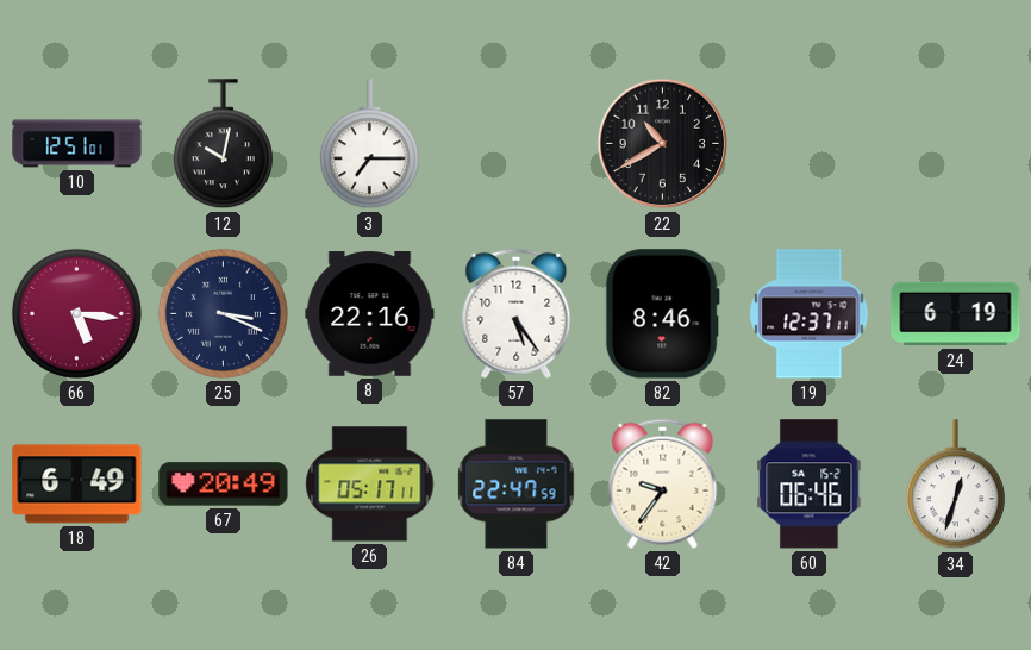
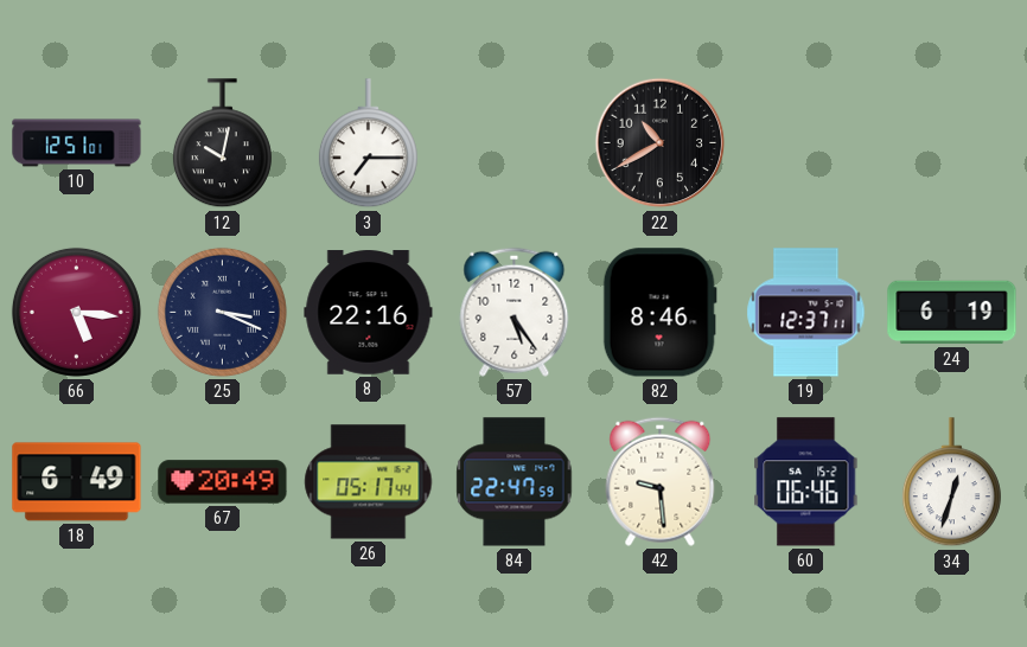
26: 05:17:11 -> 05:17:44 (369, 482)
42: 9:36 -> 9:29 (661, 481)
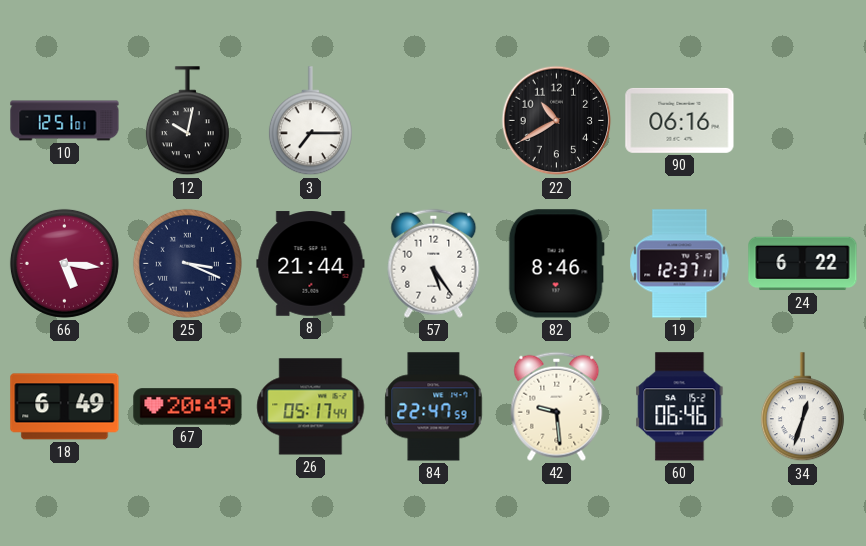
90: none -> 06:16 (680, 120)
8: 22:16 -> 21:44 (311, 264)
24: 6:19 -> 6:22 (803, 264)
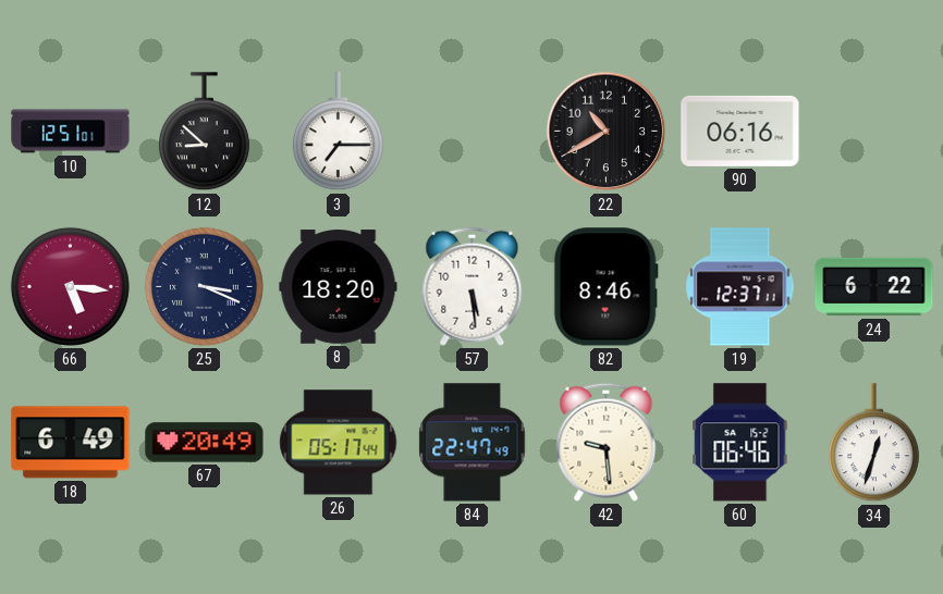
12: 10:02 -> 8:52 (204, 132)
8: 21:44 -> 18:20 (339, 287)
57: 5:24 -> 5:29 (473, 286)
84: 22:47:59 -> 22:47:49 (473, 443)
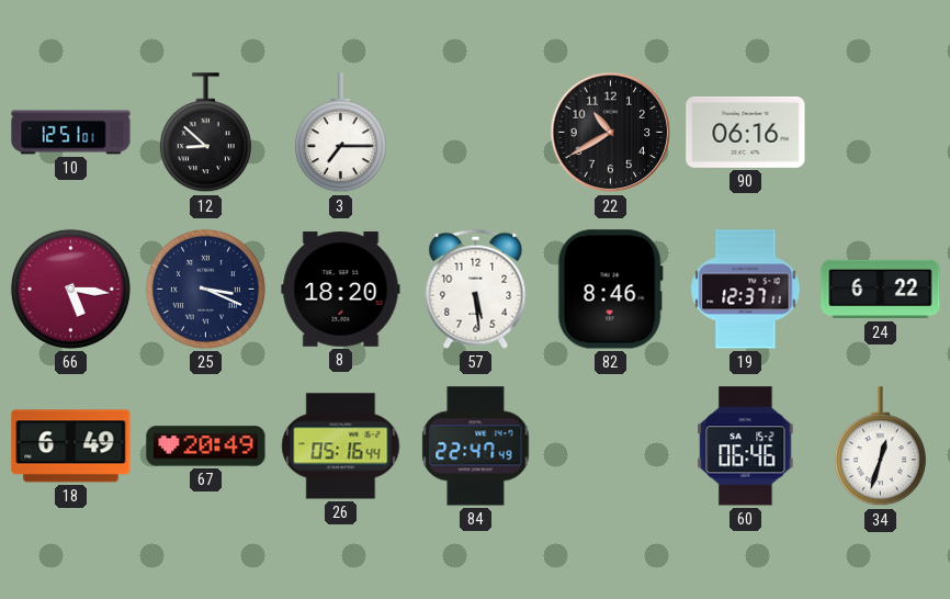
26: 05:17 -> 05:16 (341, 447)
42: 9:29 -> none (607, 442)
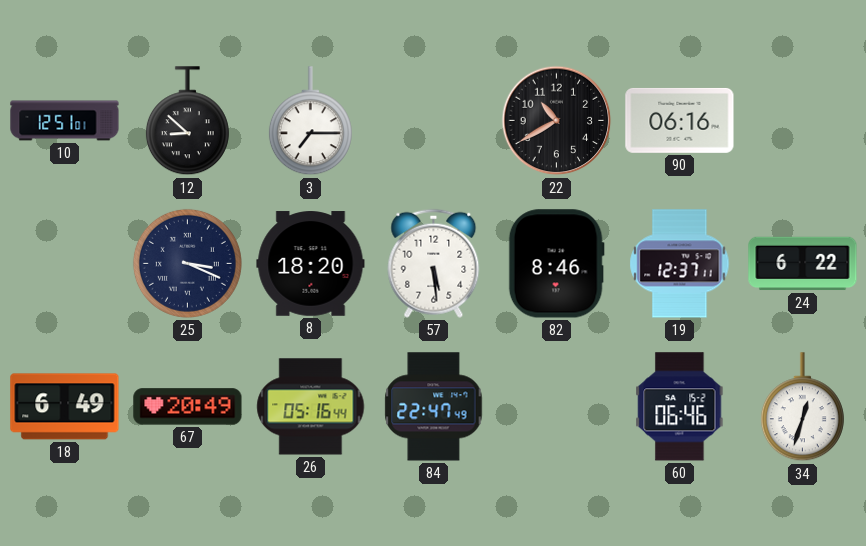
66: 5:16 -> none (70, 289)
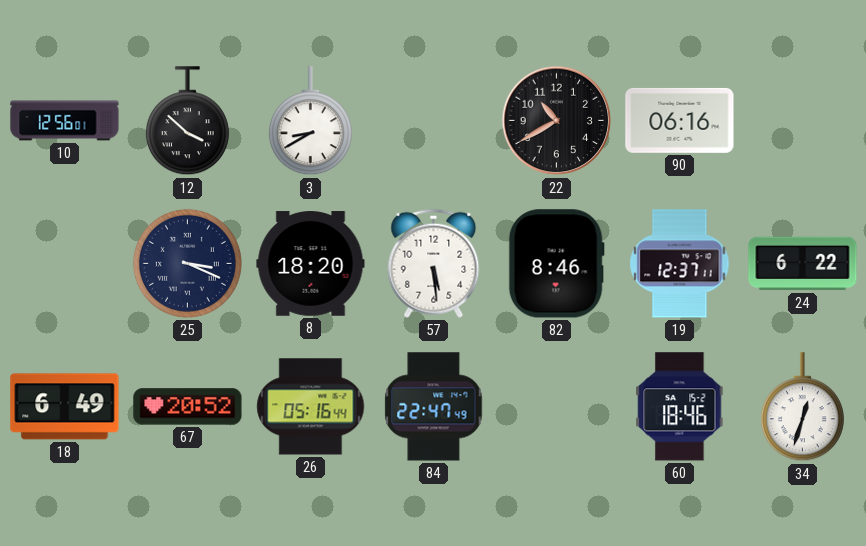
10: 12:51 -> 12:56 (65, 121)
12: 8:52 -> 3:52 (187, 121)
3: 7:15 -> 8:40 (310, 121)
67: 20:49 -> 20:52 (188, 407)
60: 06:46 -> 18:46 (680, 407)
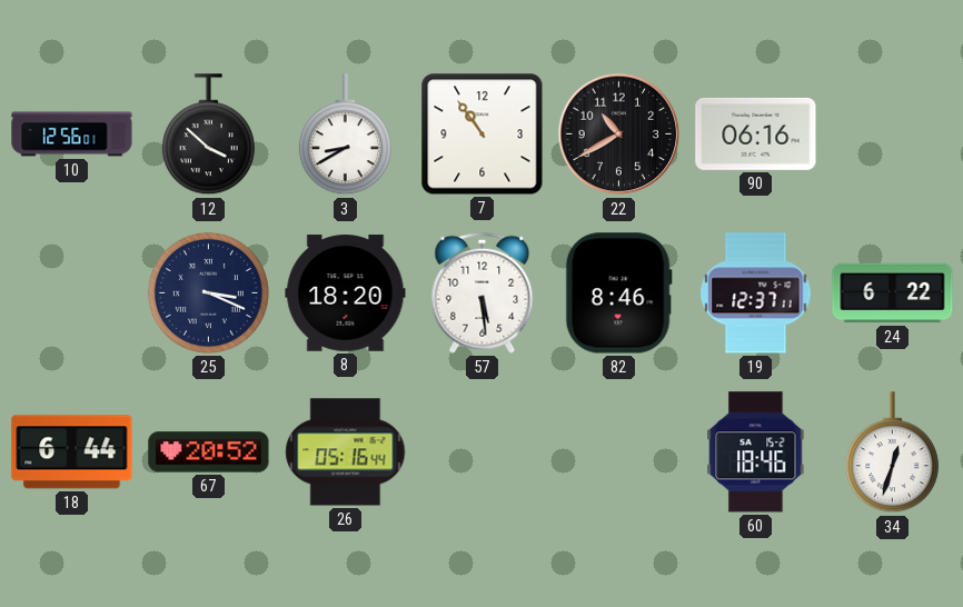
7: none -> 10:54 (483, 135)
18: 6:49 -> 6:44 (72, 452)
84: 22:47 -> none (434, 407)
